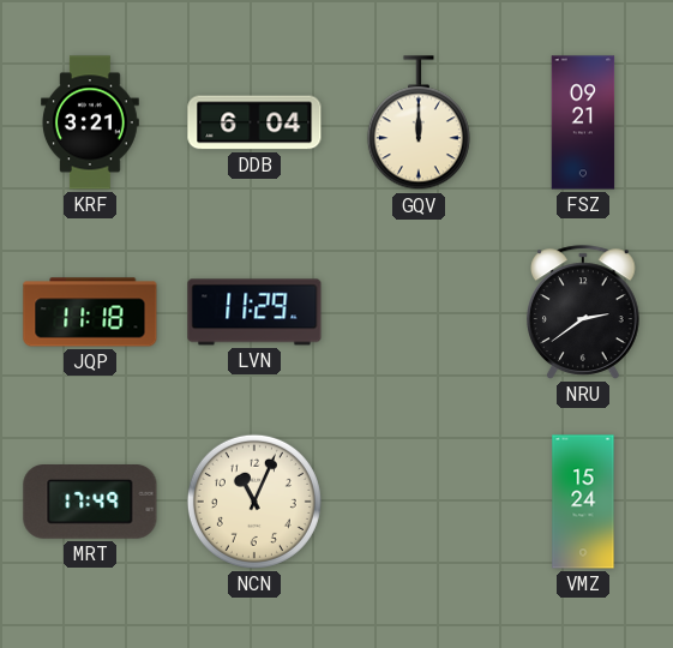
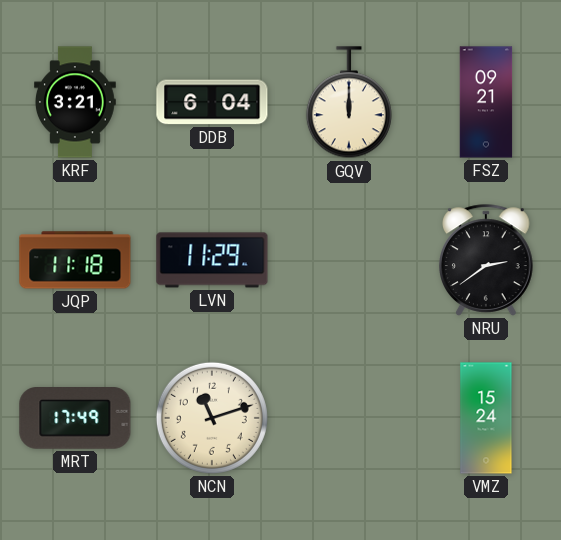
NCN: 11:04 -> 11:12 (212, 418)
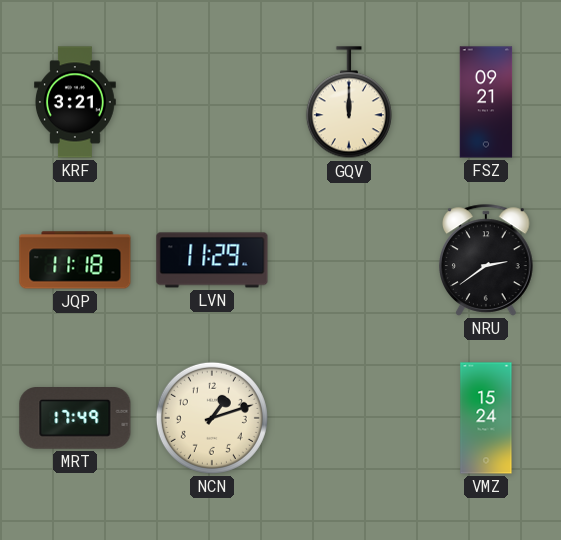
DDB: 6:04 -> none (212, 102)
NCN: 11:12 -> 1:12 (212, 418)
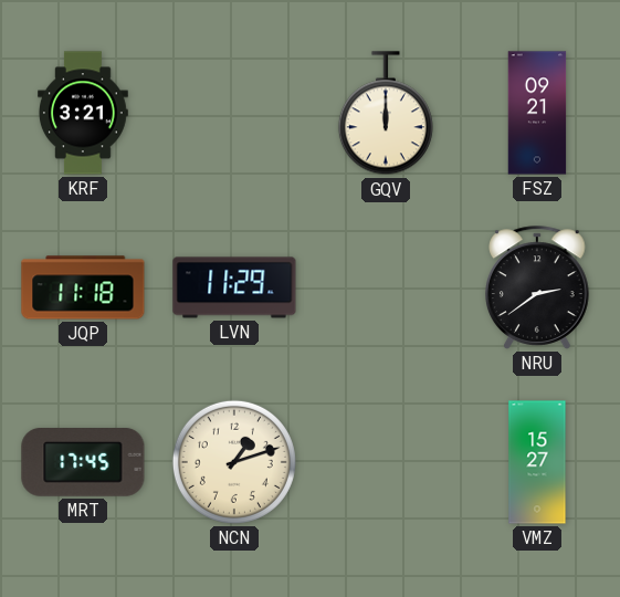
MRT: 17:49 -> 17:45 (83, 463)
VMZ: 15:24 -> 15:27 (537, 462)
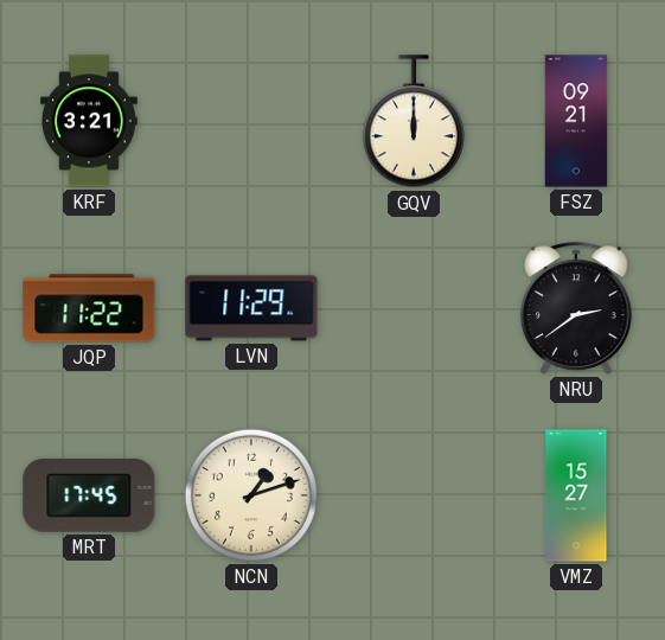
JQP: 11:18 -> 11:22 (89, 308)
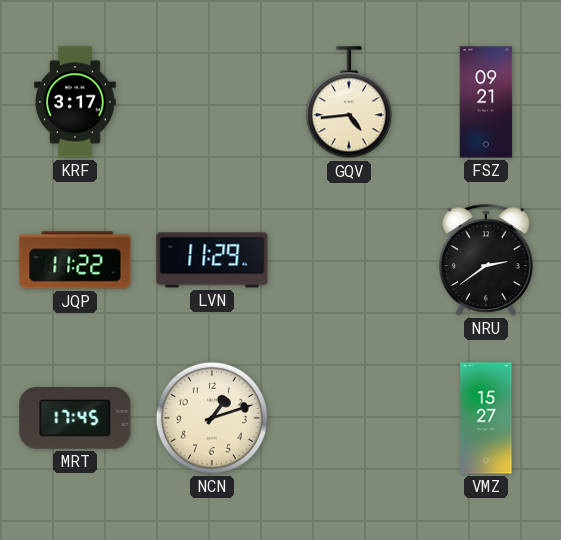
KRF: 3:21 -> 3:17 (76, 102)
GQV: 12:00 -> 4:44 (349, 103)
